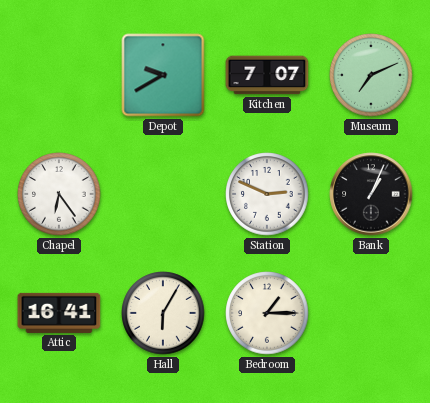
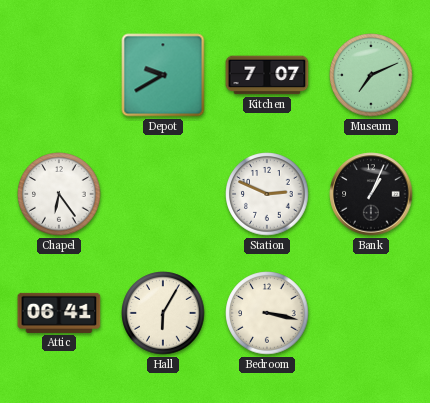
Attic: 16:41 -> 06:41 (59, 313)
Bedroom: 1:15 -> 3:17 (267, 313)
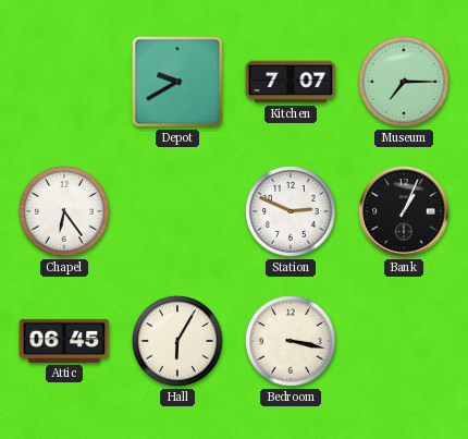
Museum: 7:11 -> 7:15 (404, 82)
Attic: 06:41 -> 06:45 (64, 341)
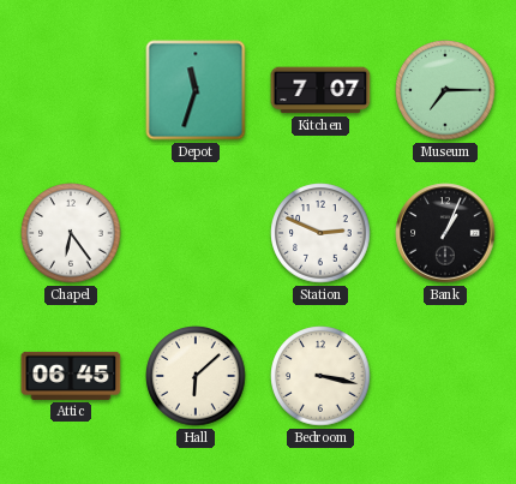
Depot: 9:40 -> 11:33 (196, 90)
Hall: 6:05 -> 6:08 (196, 376)
